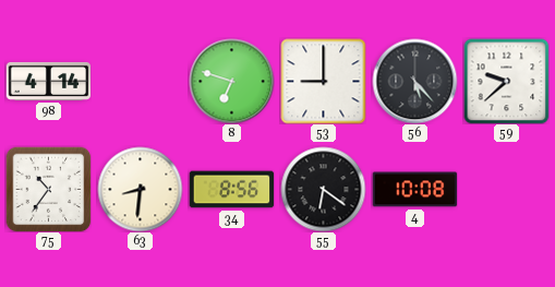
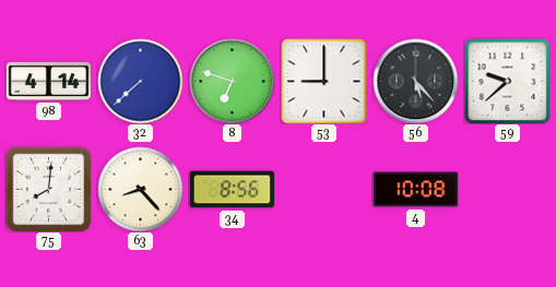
32: none -> 7:38 (140, 81)
75: 10:36 -> 8:01 (48, 189)
63: 8:31 -> 8:23 (140, 189)
55: 6:21 -> none (323, 189)
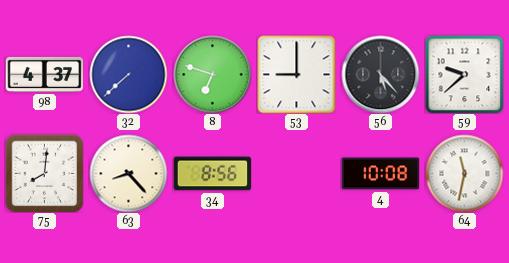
98: 4:14 -> 4:37 (44, 74)
64: none -> 11:32 (464, 173)
